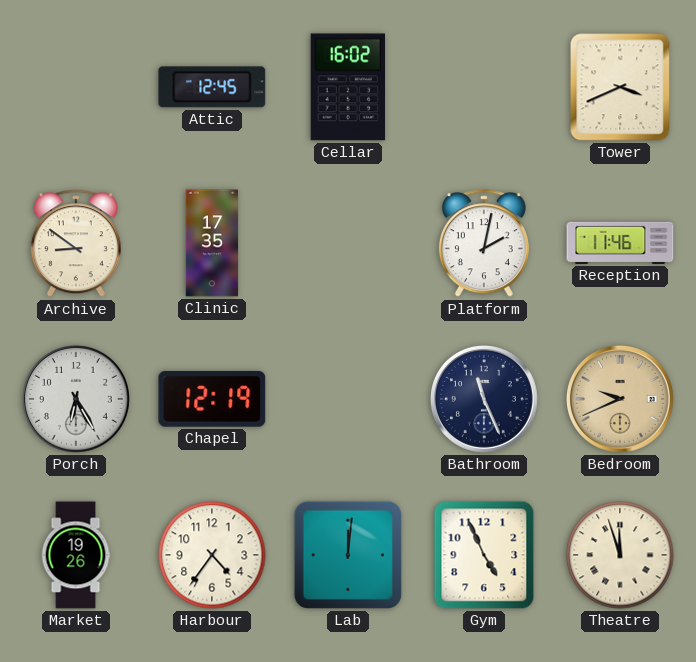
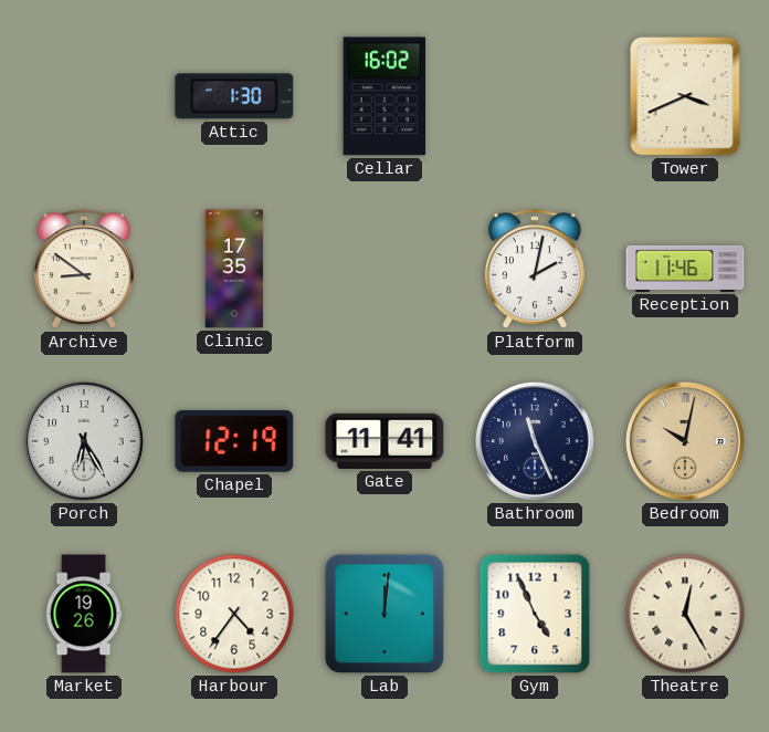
Attic: 12:45 -> 1:30 (234, 96)
Gate: none -> 11:41 (384, 441)
Bedroom: 9:41 -> 10:02 (685, 441)
Theatre: 11:57 -> 12:25 (685, 614)
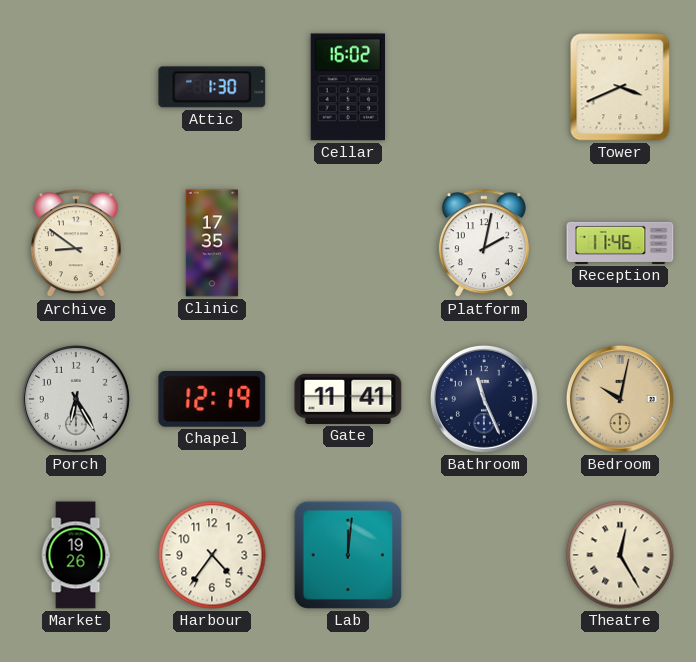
Gym: 4:56 -> none (535, 614)
